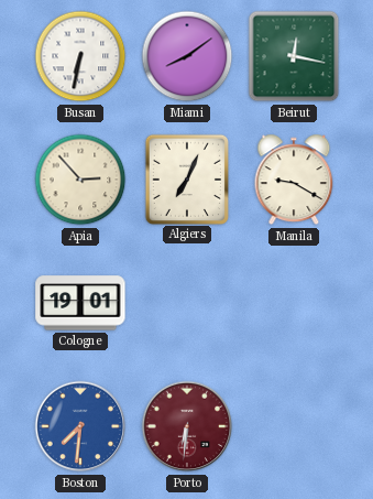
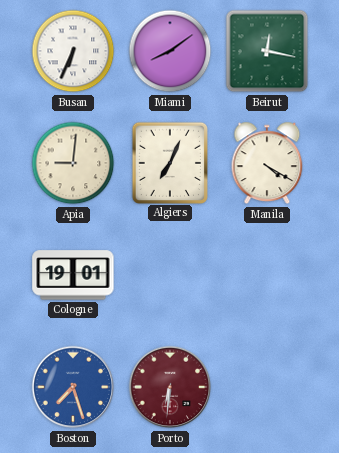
Busan: 6:32 -> 6:34 (73, 51)
Apia: 2:53 -> 9:01 (73, 163)
Manila: 9:20 -> 4:20 (267, 163)
Boston: 7:31 -> 7:27 (73, 387)
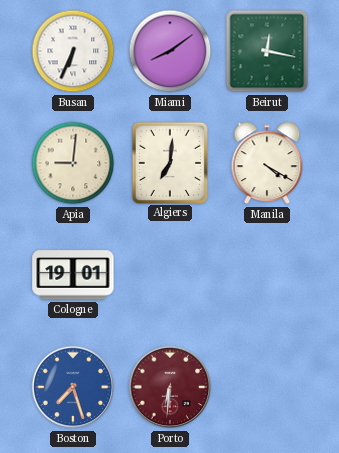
Algiers: 7:04 -> 7:01 (169, 162)
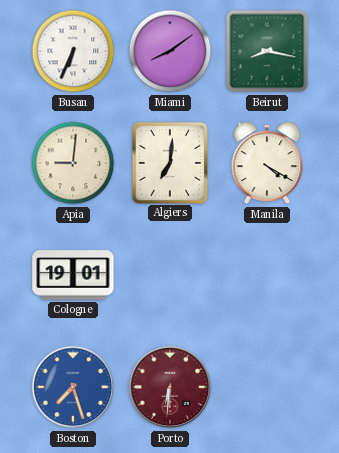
Beirut: 12:17 -> 8:17 (267, 51)
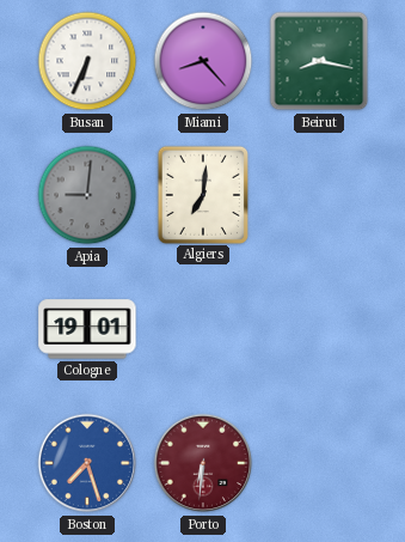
Miami: 8:09 -> 8:23 (203, 61)
Apia dial: cream -> grey (87, 195)
Manila: 4:20 -> none (267, 163)
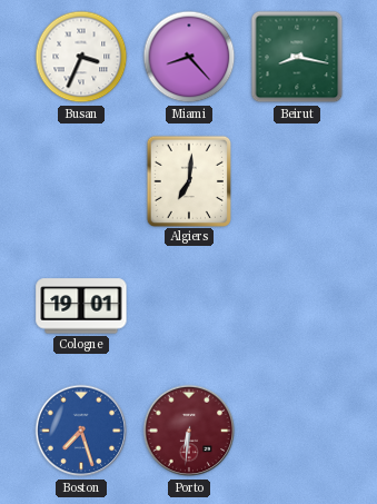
Busan: 6:34 -> 3:34 (81, 57)
Apia: 9:01 -> none (87, 195)
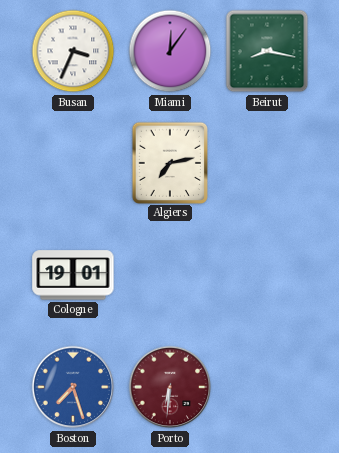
Miami: 8:23 -> 12:06 (170, 51)
Algiers: 7:01 -> 7:13 (169, 162)
